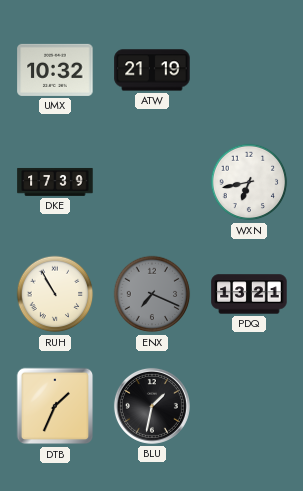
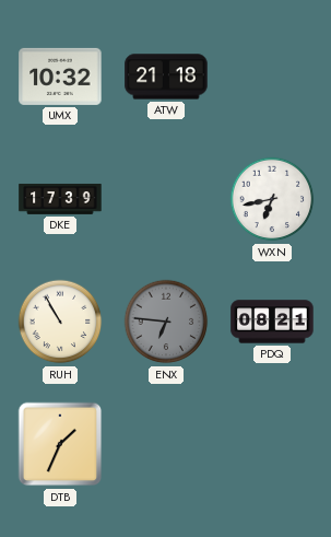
ATW: 21:19 -> 21:18 (166, 77)
ENX: 7:19 -> 6:46 (166, 322)
PDQ: 13:21 -> 08:21 (272, 322)
BLU: 1:32 -> none (152, 406)
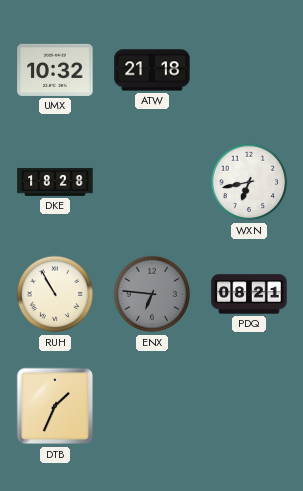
DKE: 17:39 -> 18:28 (55, 182)
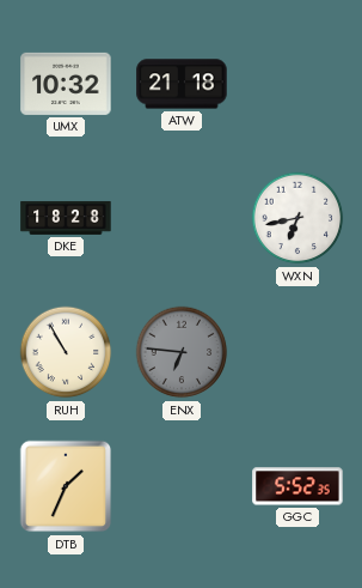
PDQ: 08:21 -> none (249, 294)
GGC: none -> 5:52 (297, 486)
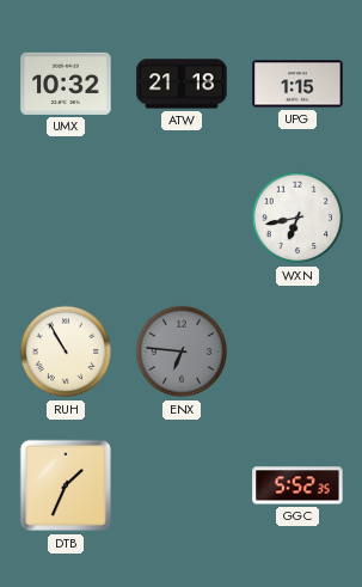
UPG: none -> 1:15 (297, 84)
DKE: 18:28 -> none (66, 218)
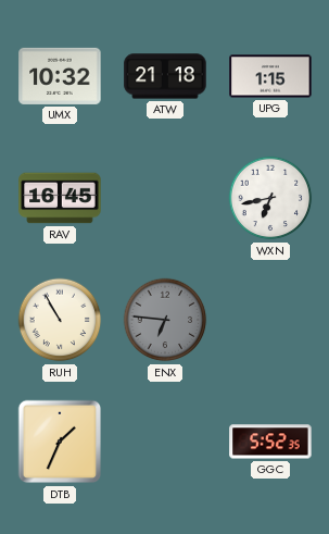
RAV: none -> 16:45 (60, 198)
